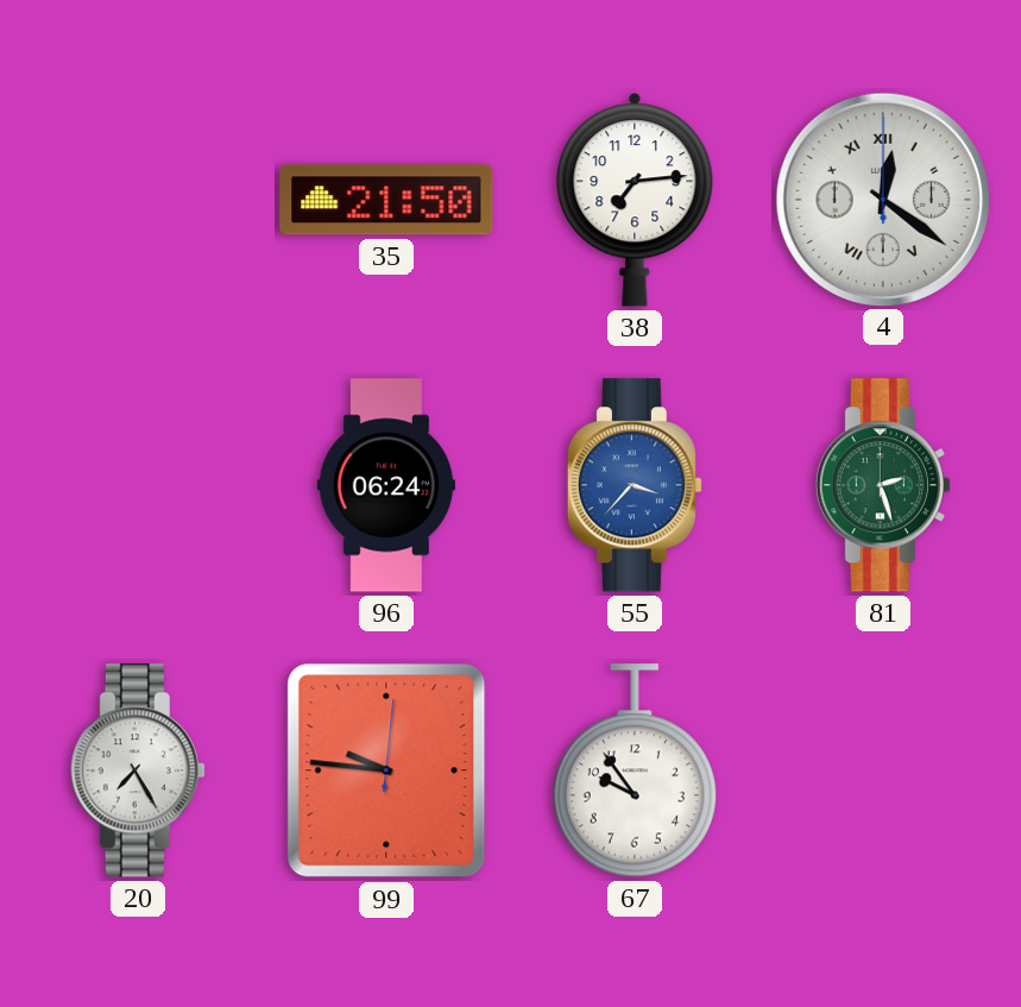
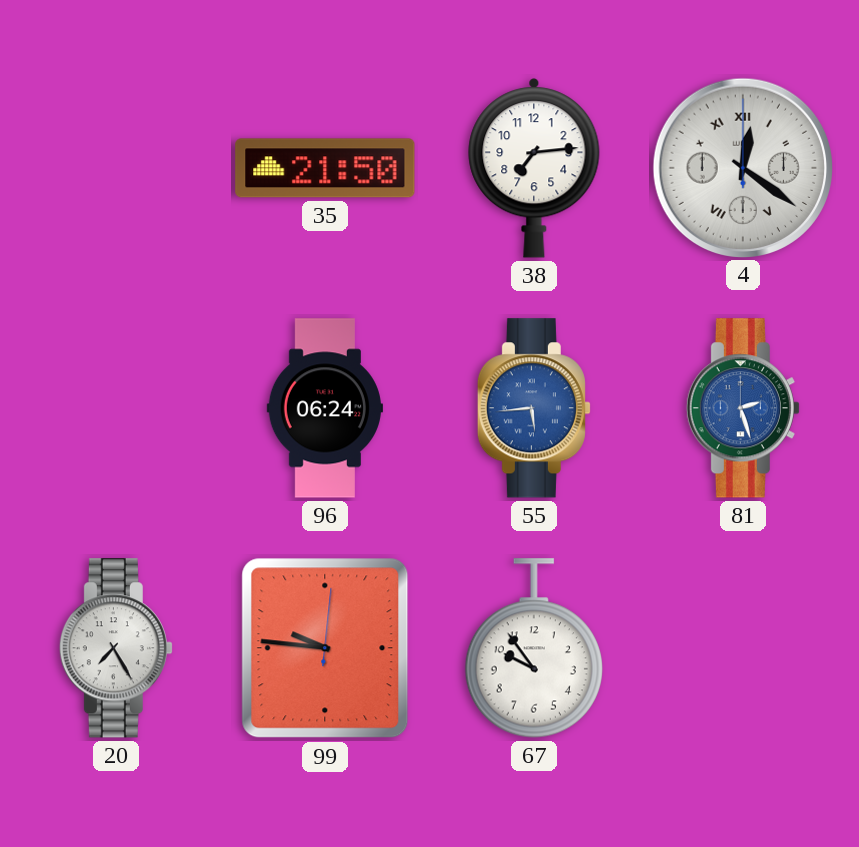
55: 3:37 -> 5:44 (534, 408)
81 dial: green -> blue (743, 408)
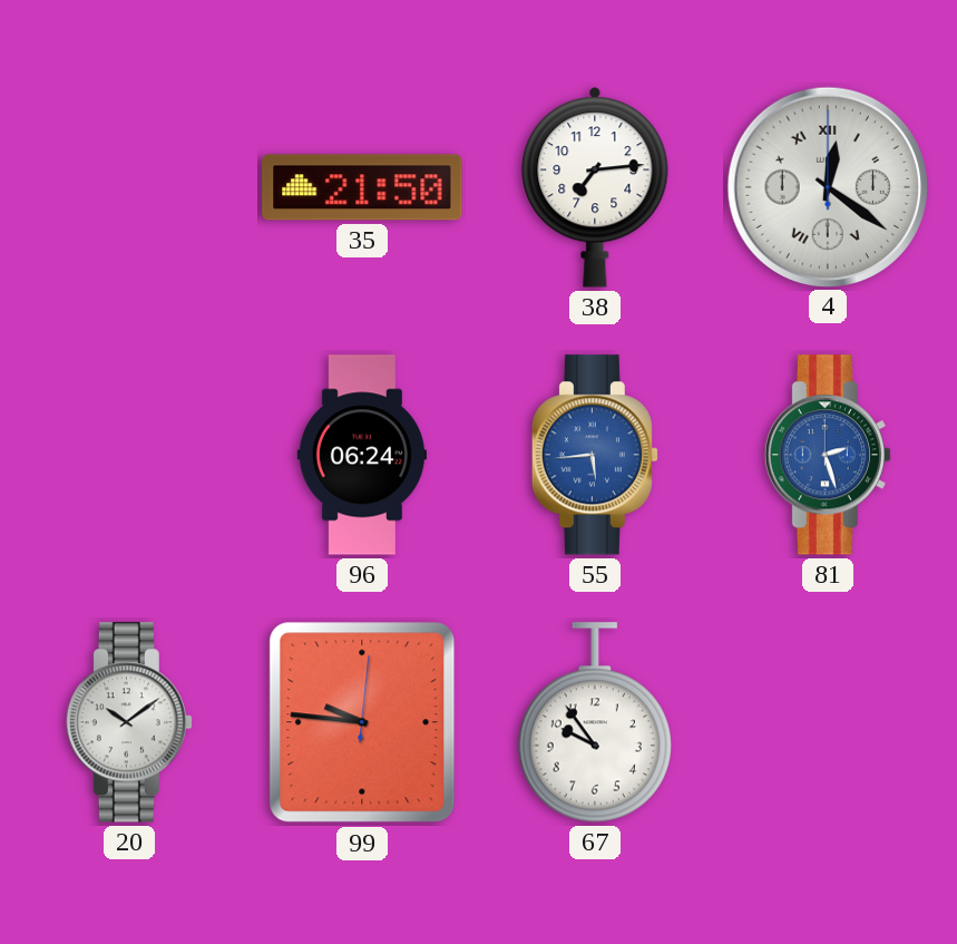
20: 7:25 -> 10:09 (129, 722)
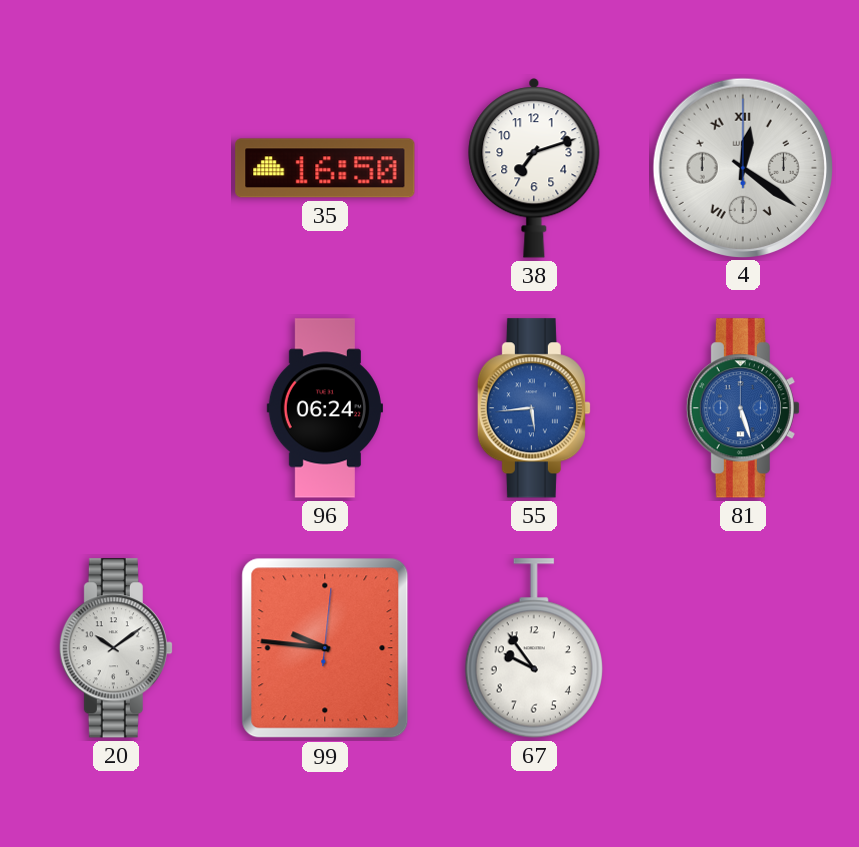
35: 21:50 -> 16:50 (325, 168)
38: 7:14 -> 7:12 (534, 168)
81: 2:27 -> 5:27 (743, 408)
